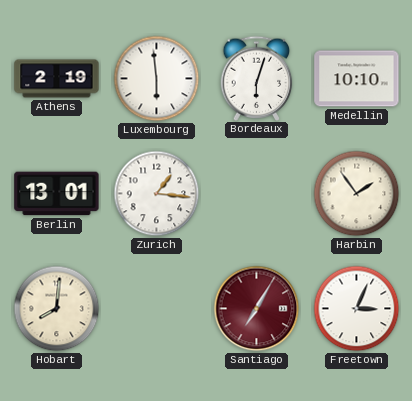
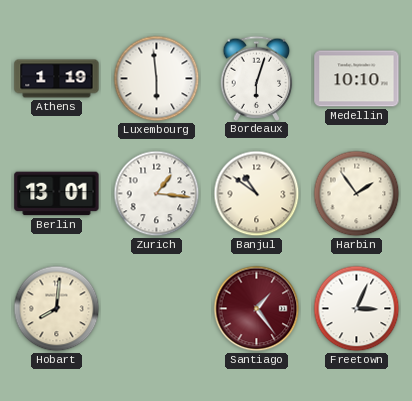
Athens: 2:19 -> 1:19 (57, 79)
Banjul: none -> 10:51 (257, 194)
Santiago: 7:05 -> 1:24 (257, 309)
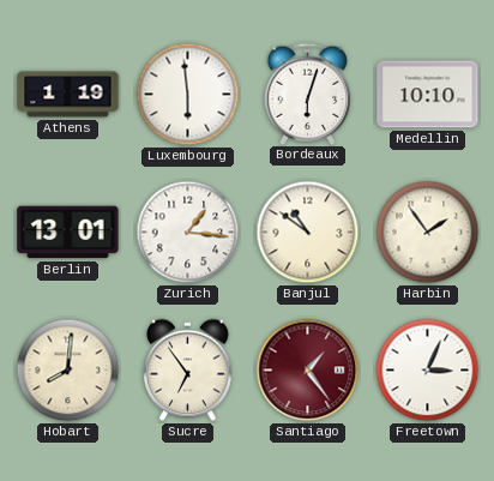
Sucre: none -> 6:54 (188, 371)
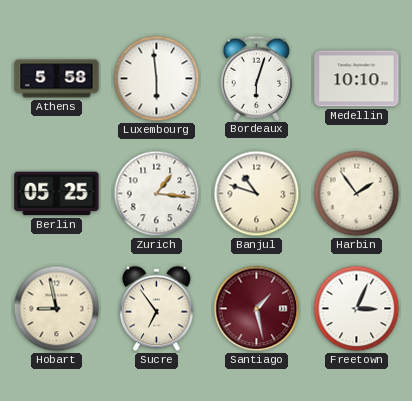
Athens: 1:19 -> 5:58 (57, 79)
Berlin: 13:01 -> 05:25 (57, 194)
Banjul: 10:51 -> 10:48 (257, 194)
Hobart: 8:01 -> 8:58 (57, 309)
Santiago: 1:24 -> 1:28 (257, 309)
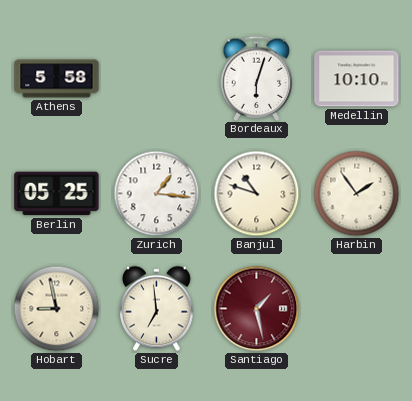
Luxembourg: 5:59 -> none (157, 79)
Sucre: 6:54 -> 6:59 (157, 309)
Freetown: 3:04 -> none (357, 309)
